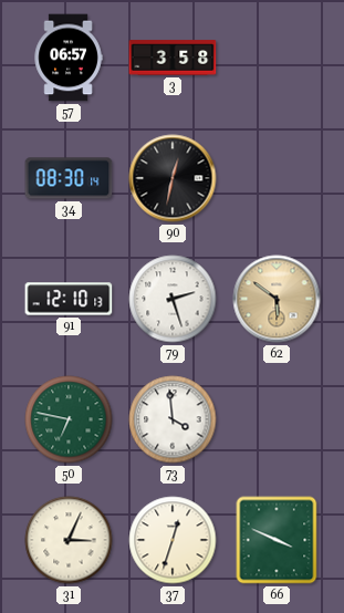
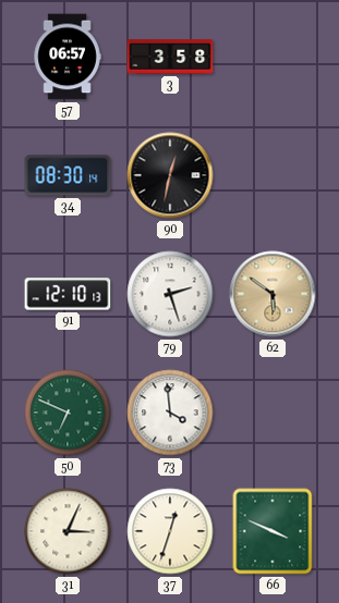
50: 6:47 -> 6:49 (68, 413)
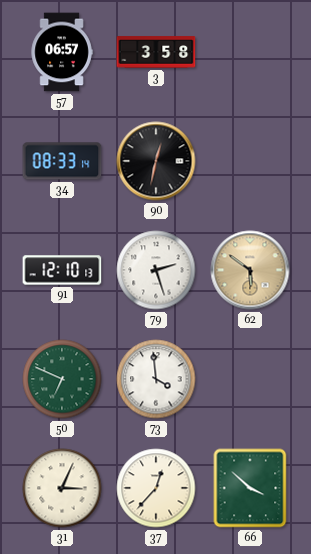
34: 08:30 -> 08:33 (62, 161)
37: 12:33 -> 12:37 (156, 488)
66: 3:49 -> 3:52 (250, 488)
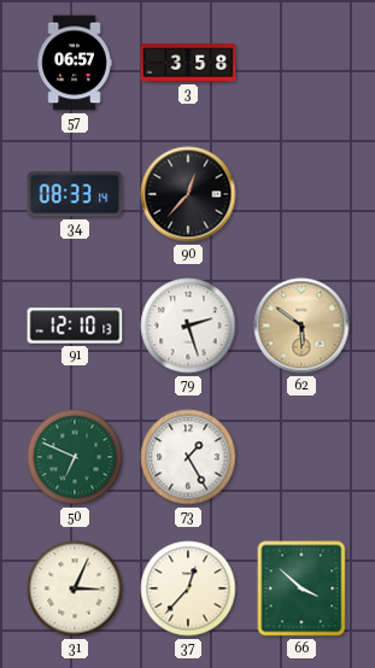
90: 12:32 -> 12:37 (188, 194)
73: 3:59 -> 1:25 (188, 457)
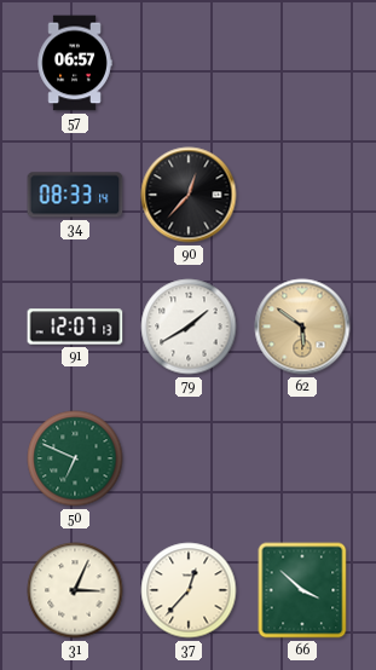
3: 3:58 -> none (188, 63)
91: 12:10 -> 12:07 (75, 327)
79: 2:27 -> 1:40 (189, 327)
73: 1:25 -> none (188, 457)
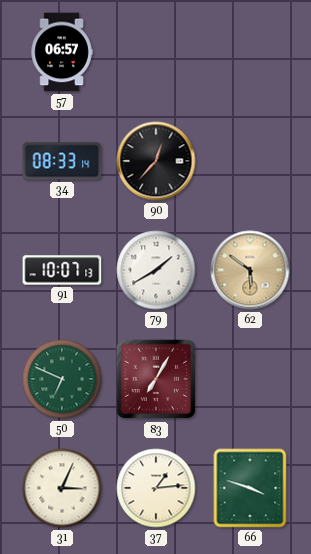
91: 12:07 -> 10:07 (62, 270)
83: none -> 7:05 (156, 379)
37: 12:37 -> 1:14 (156, 488)
66: 3:52 -> 3:48 (250, 488)
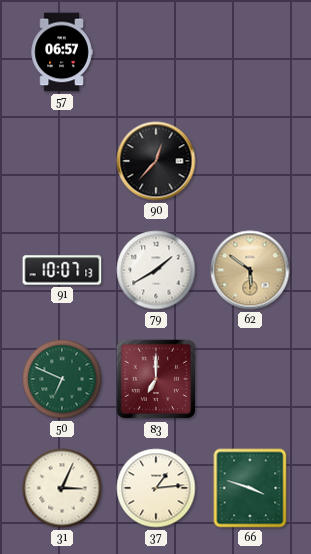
34: 08:33 -> none (62, 161)
83: 7:05 -> 7:00 (156, 379)
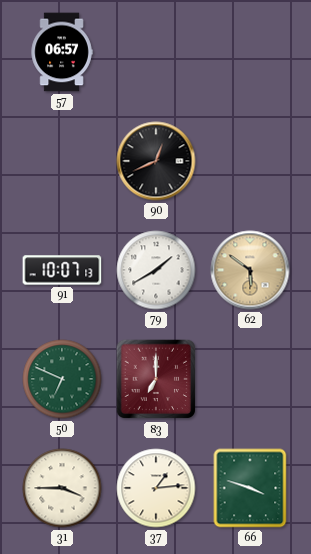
90: 12:37 -> 12:41 (156, 161)
31: 3:04 -> 3:45 (62, 488)
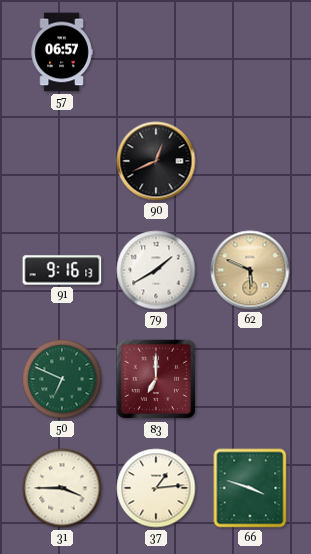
91: 10:07 -> 9:16 (62, 270)
62: 5:51 -> 5:49 (250, 270)
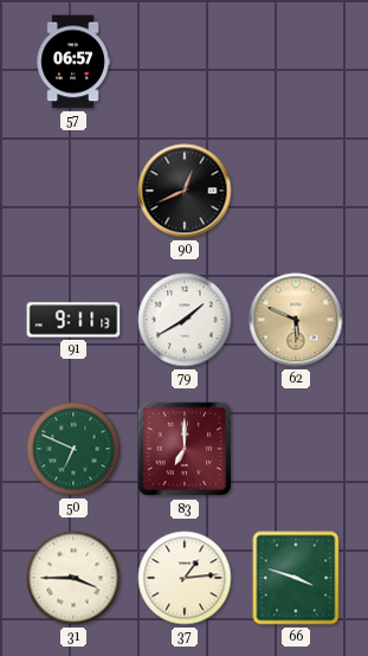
91: 9:16 -> 9:11 (73, 320)
